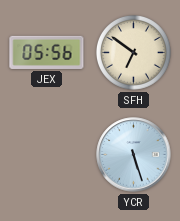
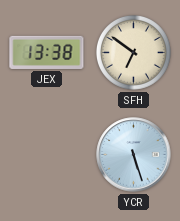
JEX: 05:56 -> 13:38 (47, 52)
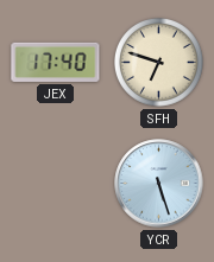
JEX: 13:38 -> 17:40 (56, 62)
SFH: 6:51 -> 6:48 (158, 62)
